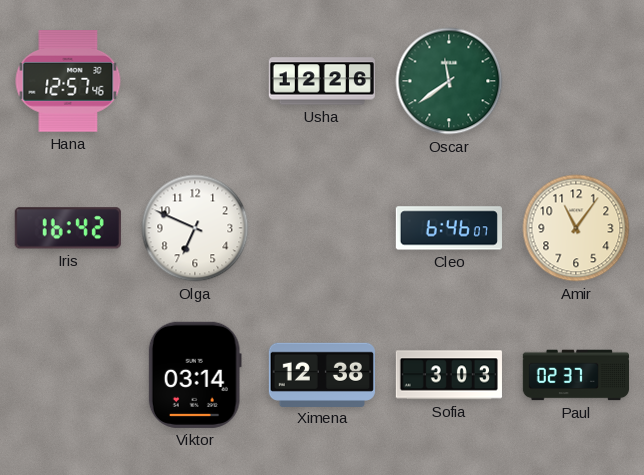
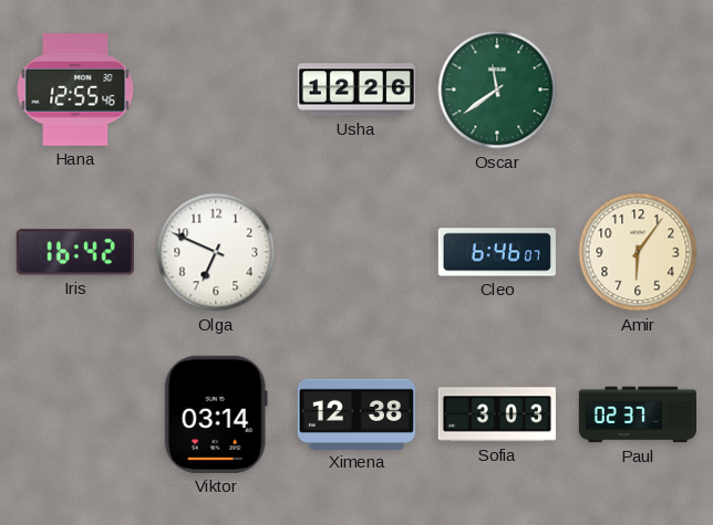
Hana: 12:57 -> 12:55 (75, 90)
Amir: 11:06 -> 6:06 (638, 252)
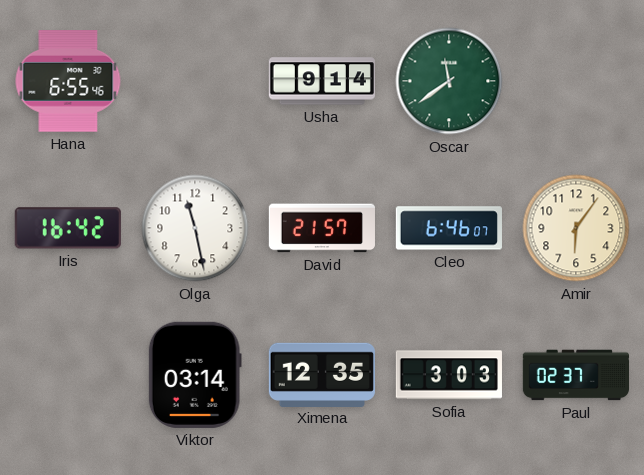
Hana: 12:55 -> 6:55 (68, 81)
Usha: 12:26 -> 9:14 (322, 81)
Olga: 6:49 -> 11:28 (195, 228)
David: none -> 21:57 (322, 228)
Ximena: 12:38 -> 12:35 (322, 374)
